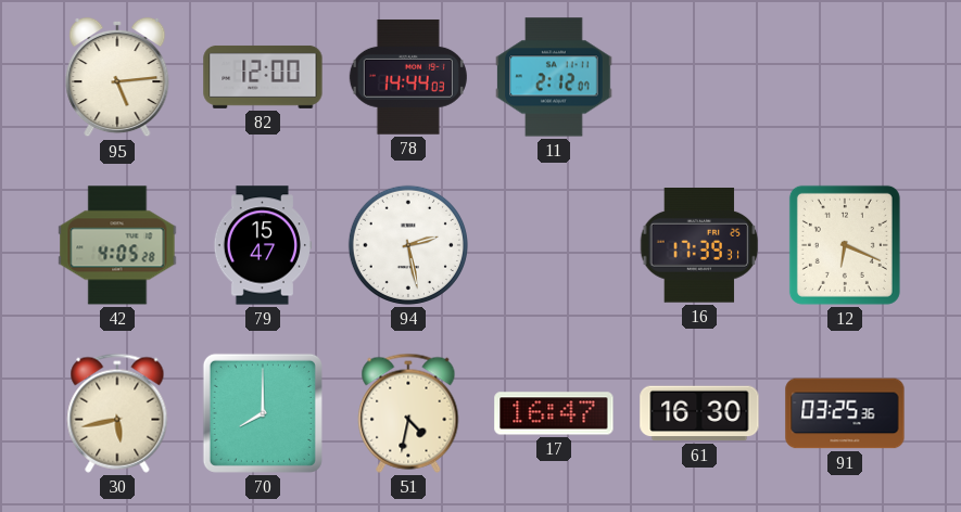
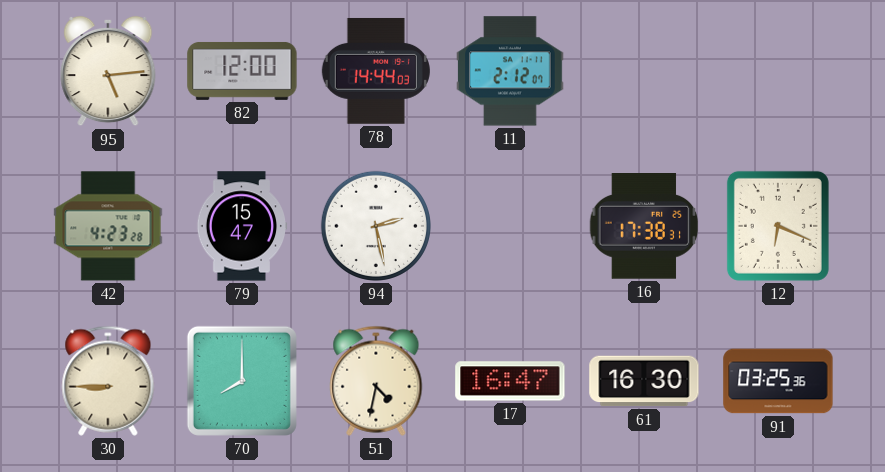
42: 4:05 -> 4:23 (108, 226)
16: 17:39 -> 17:38 (644, 227)
30: 5:43 -> 8:45 (108, 381)
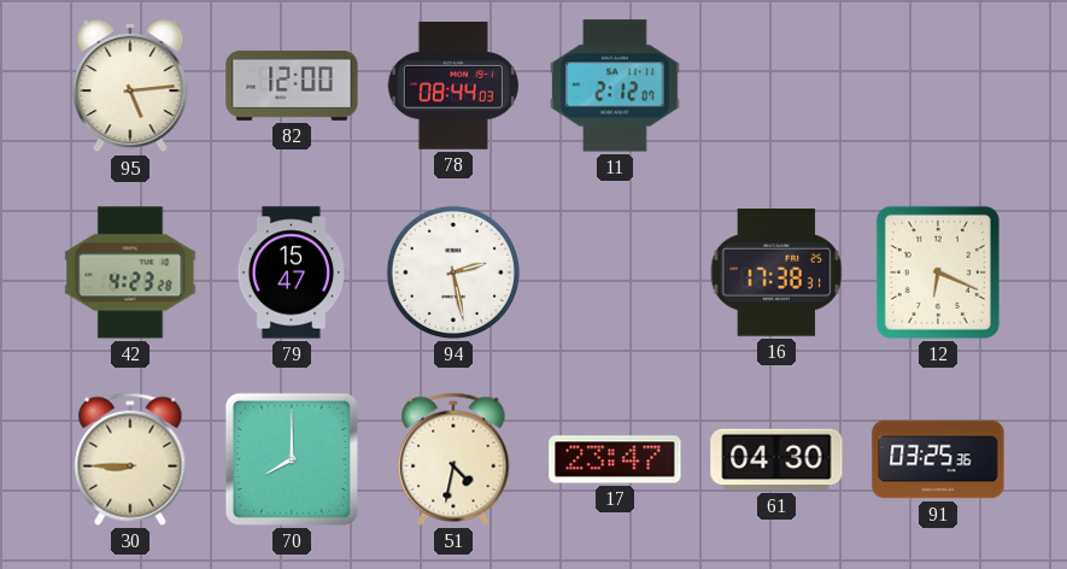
78: 14:44 -> 08:44 (453, 86)
17: 16:47 -> 23:47 (615, 459)
61: 16:30 -> 04:30 (776, 459)
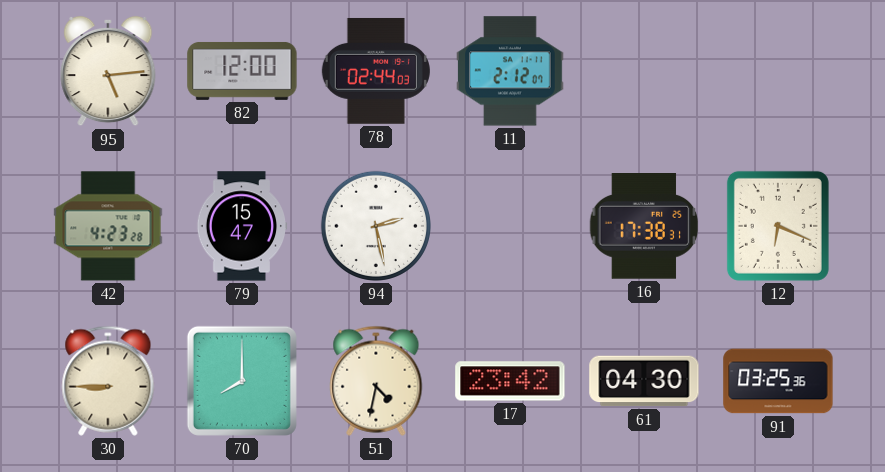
78: 08:44 -> 02:44 (376, 71)
17: 23:47 -> 23:42 (510, 381)
